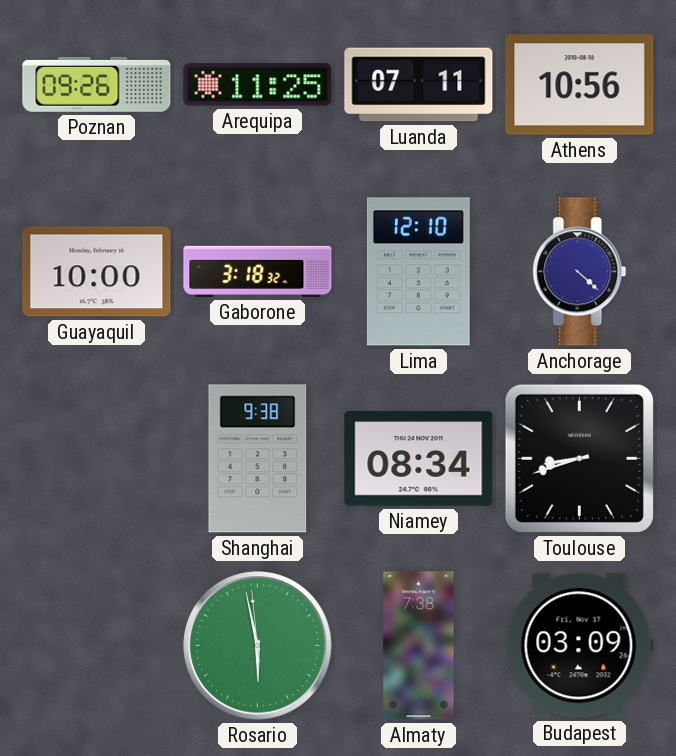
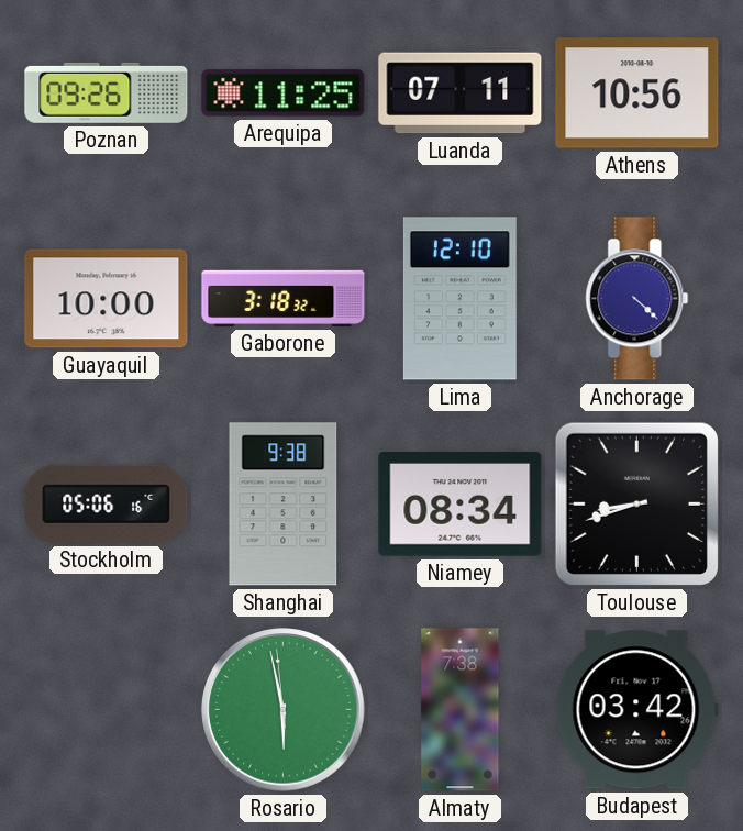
Stockholm: none -> 05:06 (107, 503)
Budapest: 03:09 -> 03:42 (636, 710)
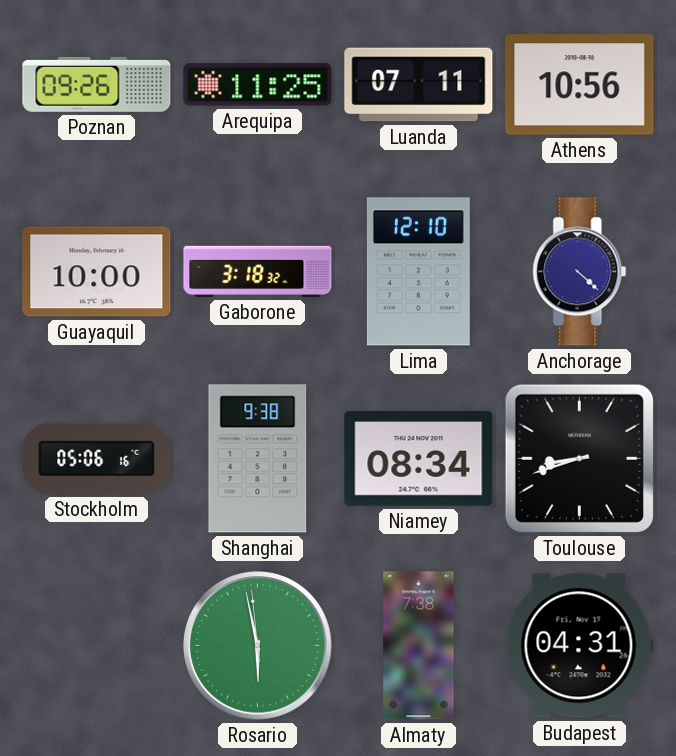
Budapest: 03:42 -> 04:31 (579, 646)
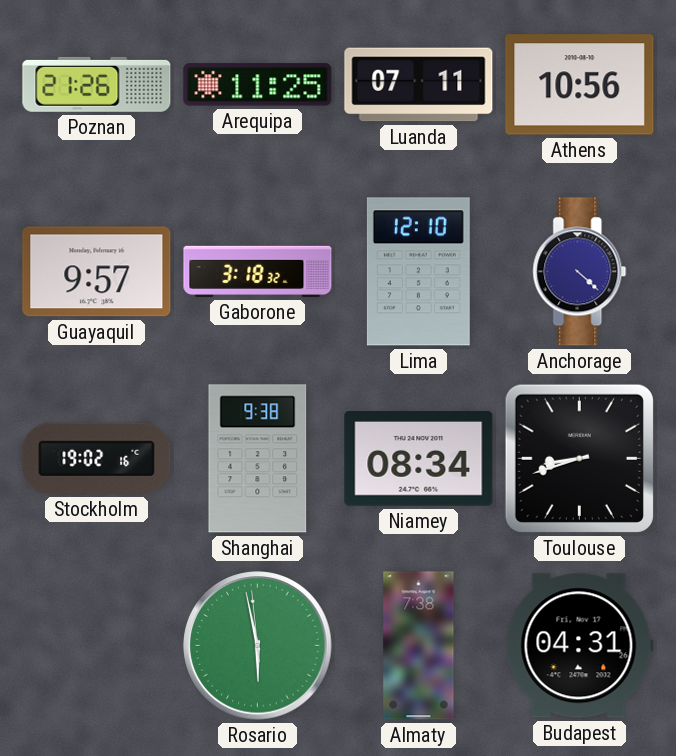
Poznan: 09:26 -> 21:26 (97, 84)
Guayaquil: 10:00 -> 9:57 (97, 272)
Stockholm: 05:06 -> 19:02 (97, 458)
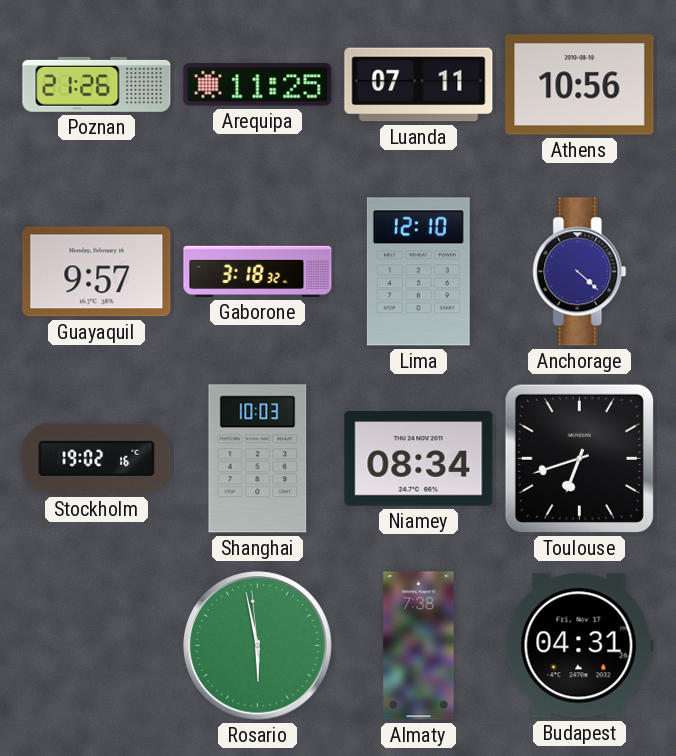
Shanghai: 9:38 -> 10:03 (258, 459)
Toulouse: 8:42 -> 6:42 (579, 458)
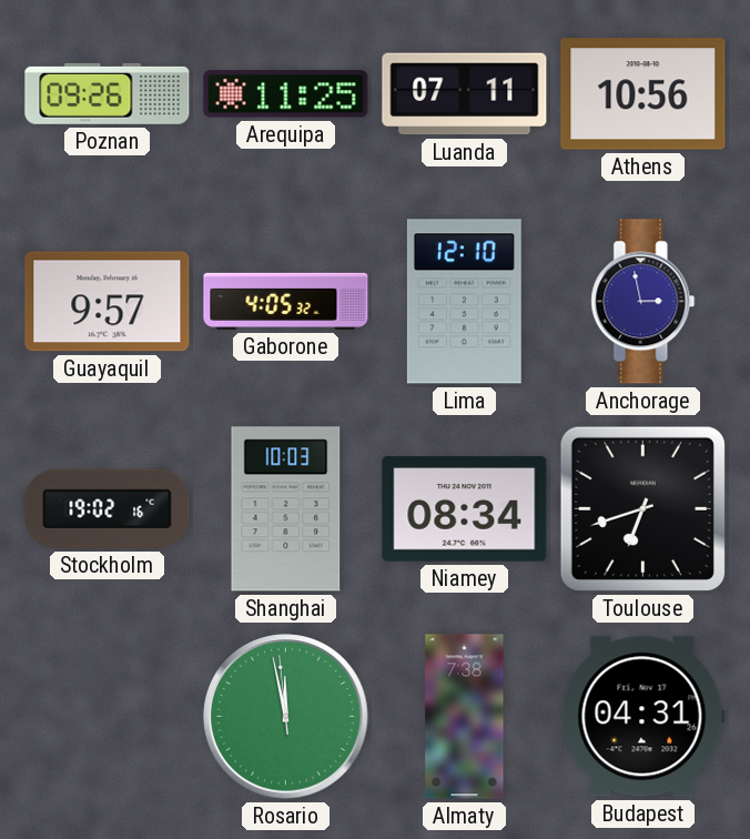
Poznan: 21:26 -> 09:26 (108, 93)
Gaborone: 3:18 -> 4:05 (286, 301)
Anchorage: 4:22 -> 2:58 (643, 302)
Rosario: 5:57 -> 11:57 (286, 717)
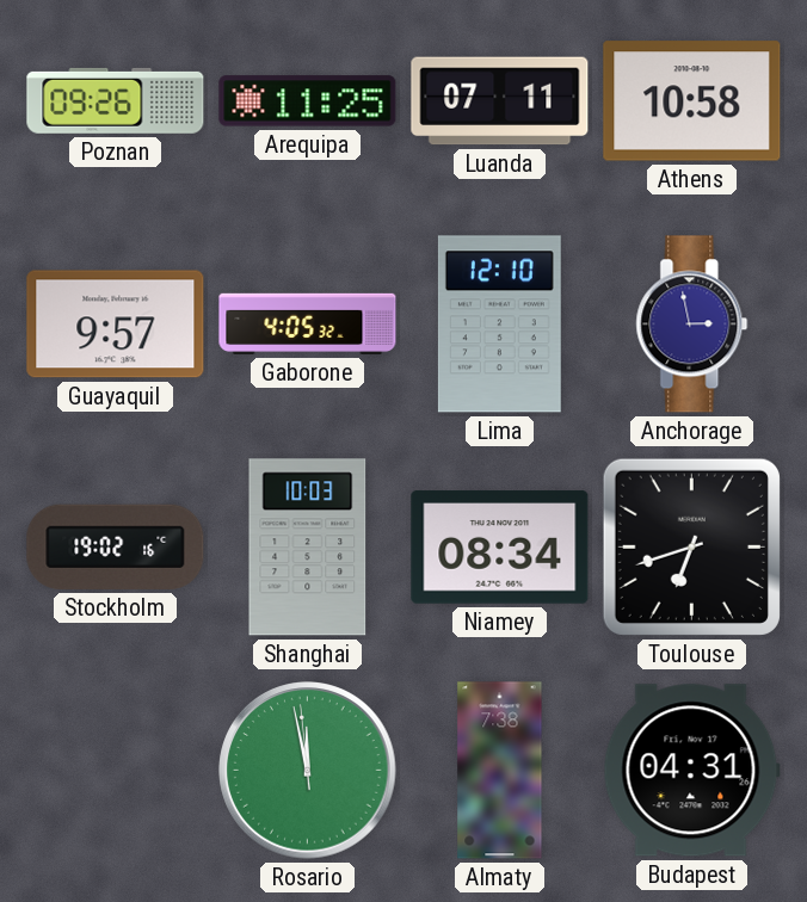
Athens: 10:56 -> 10:58 (692, 101)
